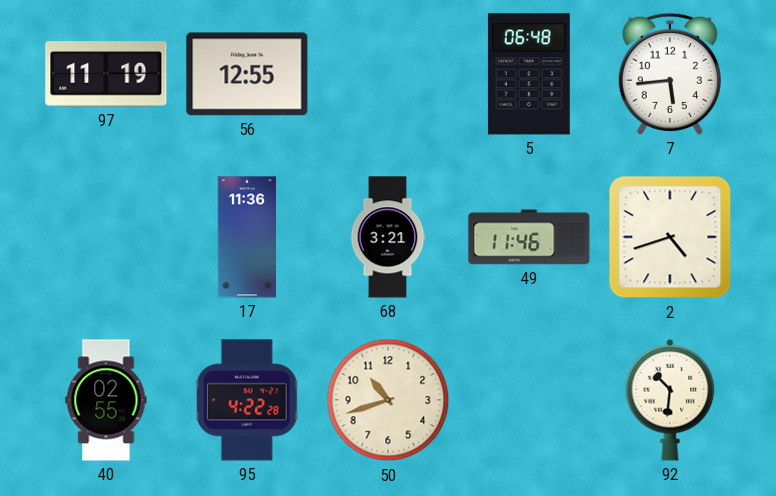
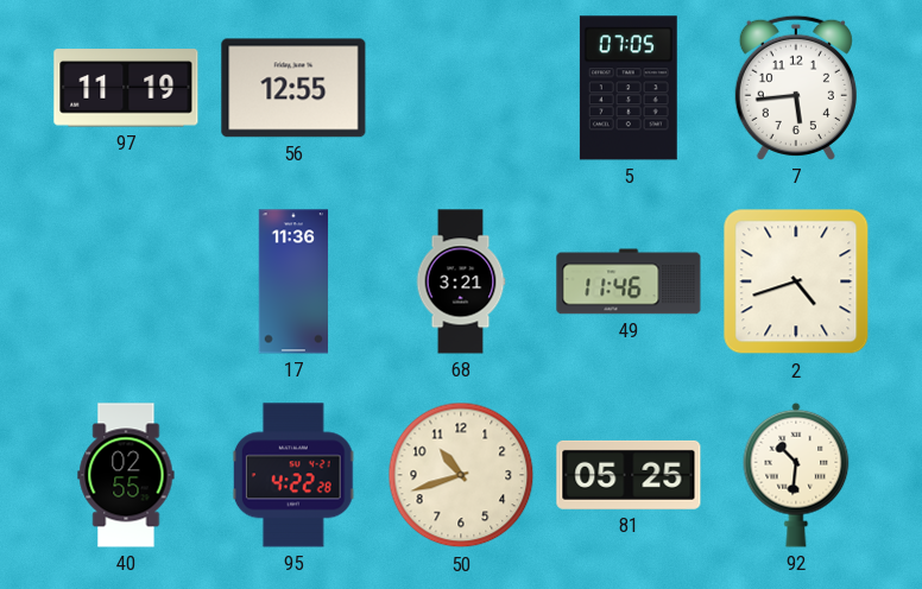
5: 06:48 -> 07:05 (629, 88)
81: none -> 05:25 (629, 475)
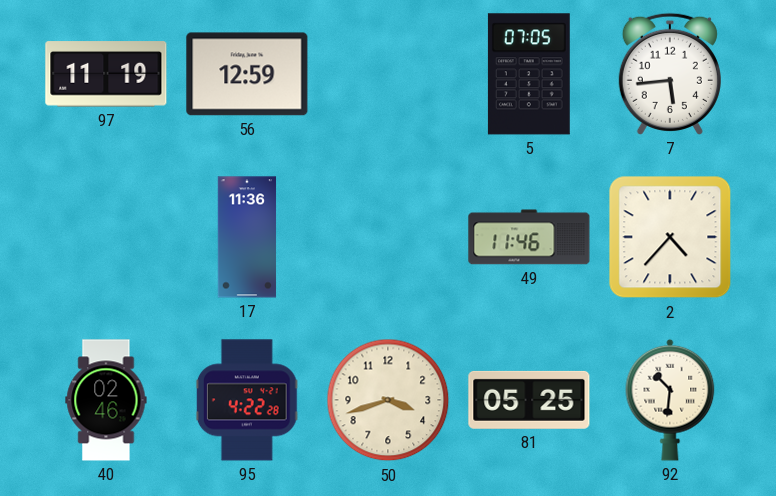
56: 12:55 -> 12:59 (247, 74)
68: 3:21 -> none (461, 281)
2: 4:42 -> 4:37 (670, 237)
40: 02:55 -> 02:46 (106, 400)
50: 10:42 -> 3:42 (388, 400)
